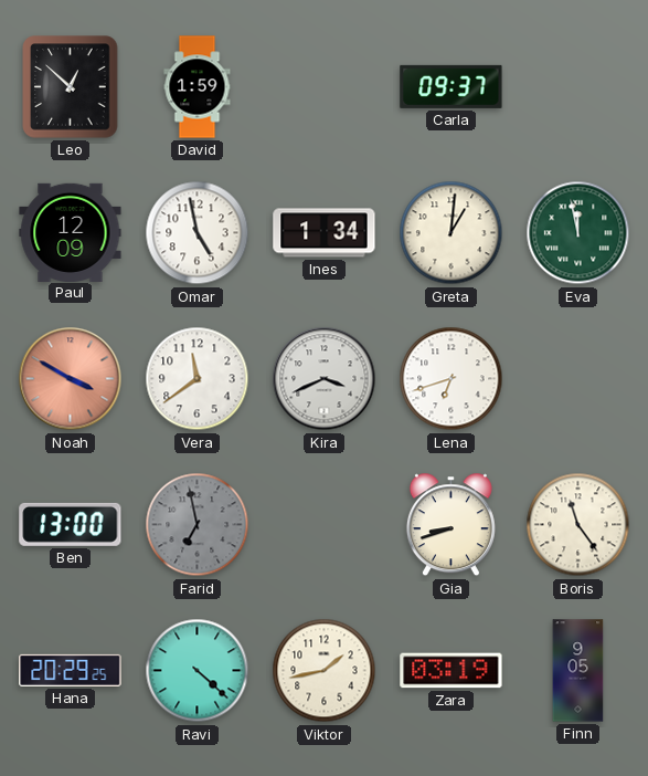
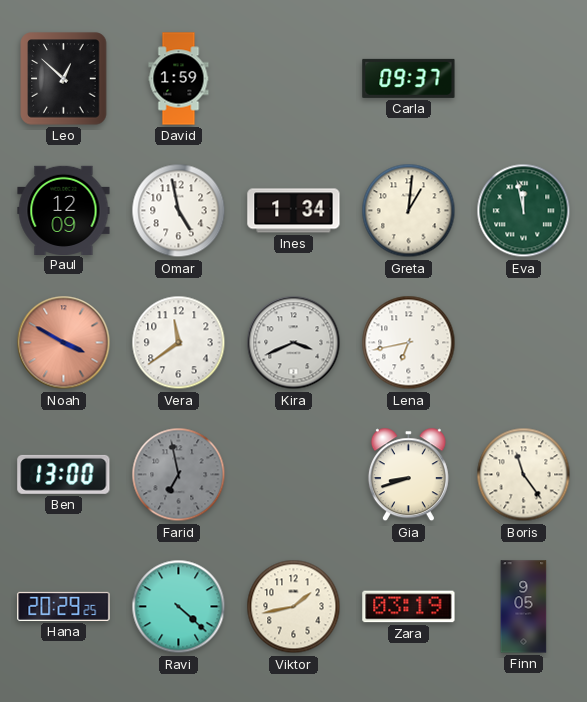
Lena: 6:42 -> 6:43 (409, 343)
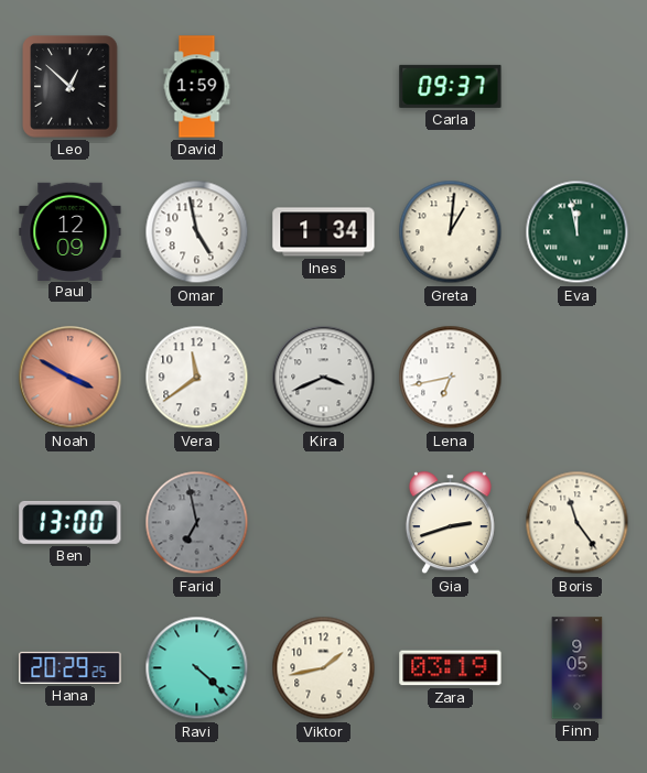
Gia: 8:42 -> 2:42 (450, 523)
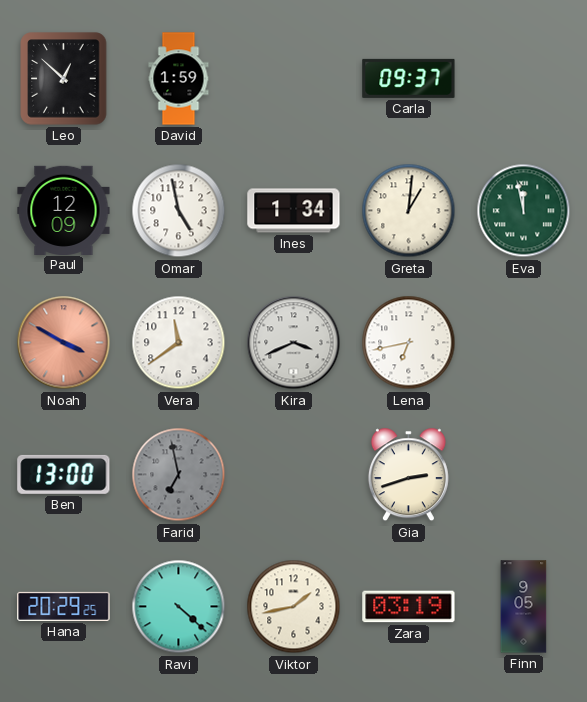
Boris: 11:24 -> none (578, 523)
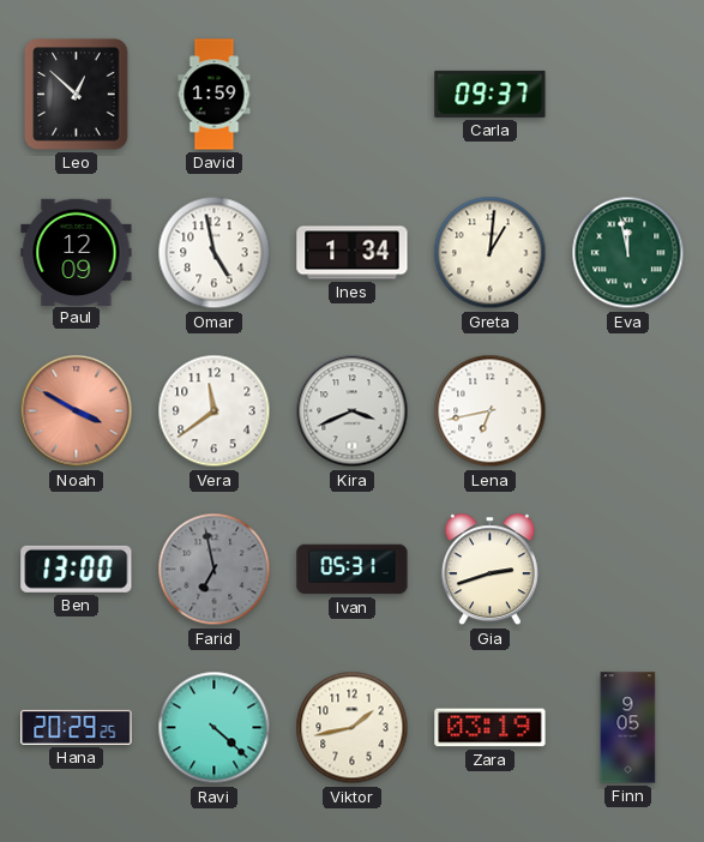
Ivan: none -> 05:31 (353, 570)
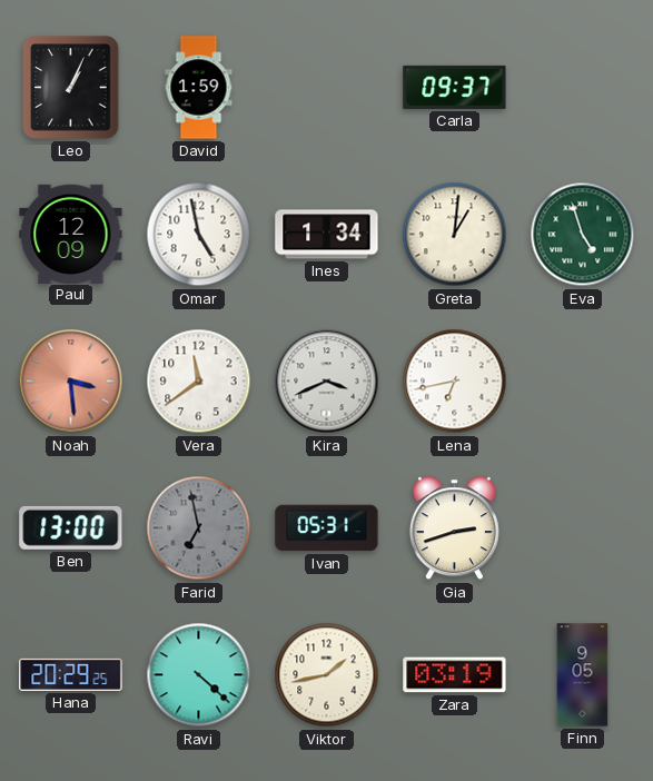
Leo: 12:52 -> 1:04 (71, 88)
Eva: 11:58 -> 4:57 (583, 235)
Noah: 3:50 -> 3:29 (71, 382)
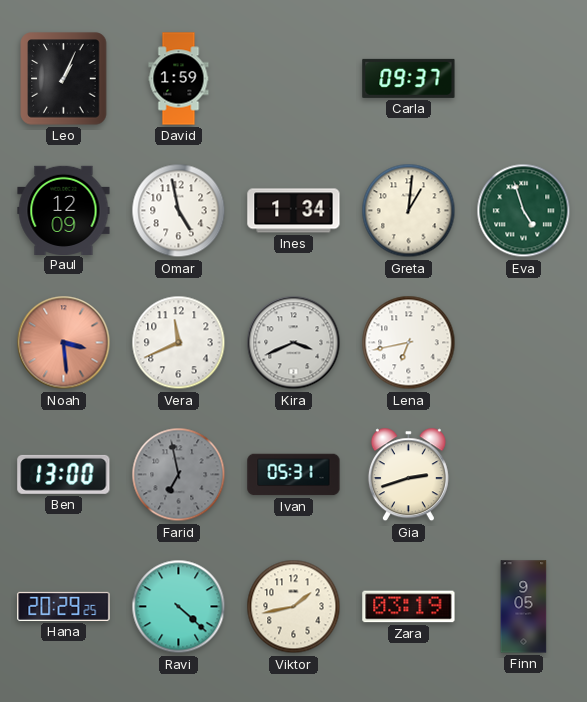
Vera: 11:39 -> 11:41 (179, 343)
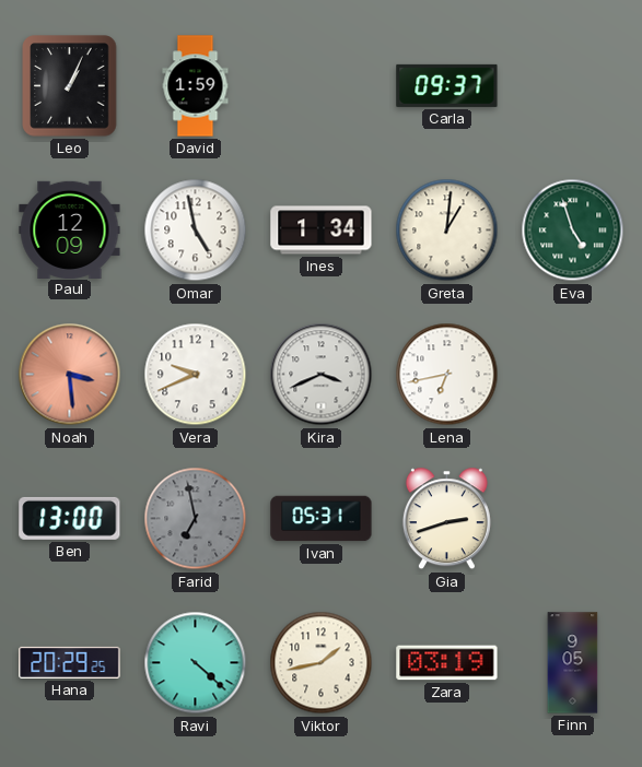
Vera: 11:41 -> 9:41 (196, 375)
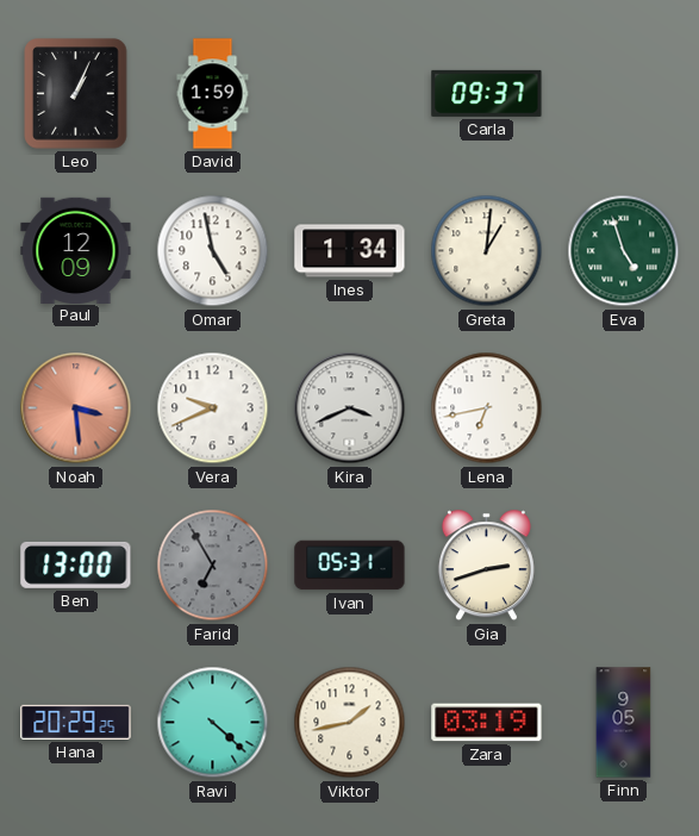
Farid: 6:58 -> 6:55 (213, 566)
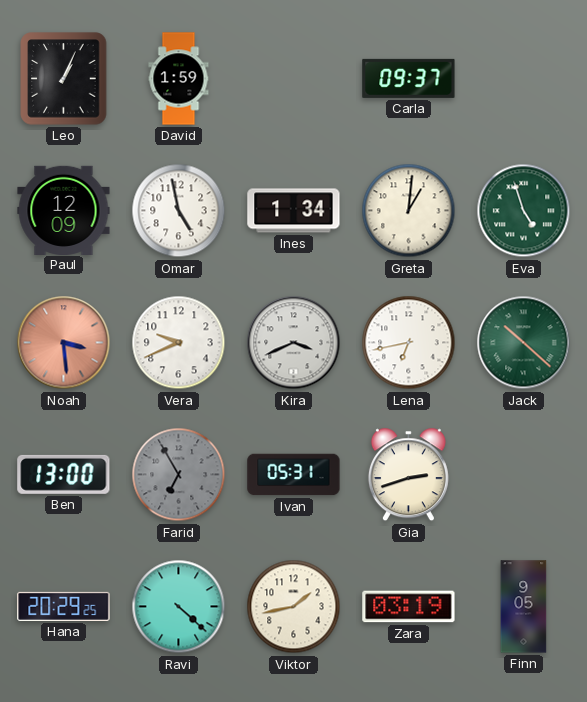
Jack: none -> 10:22 (524, 343)
